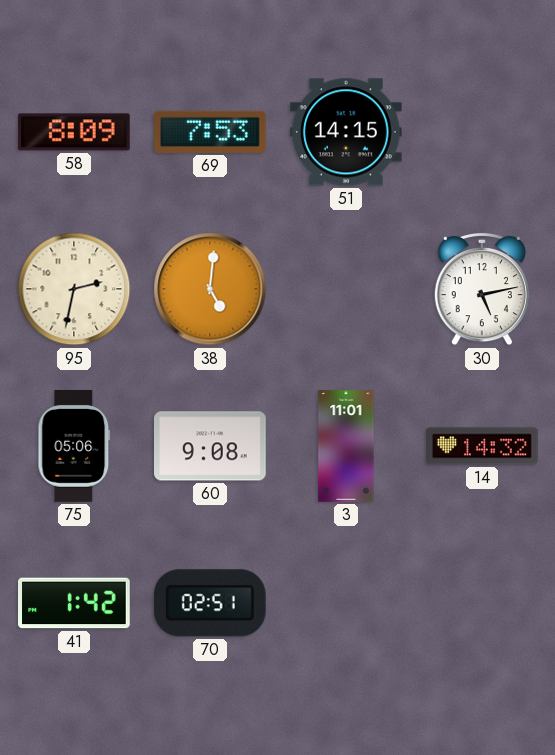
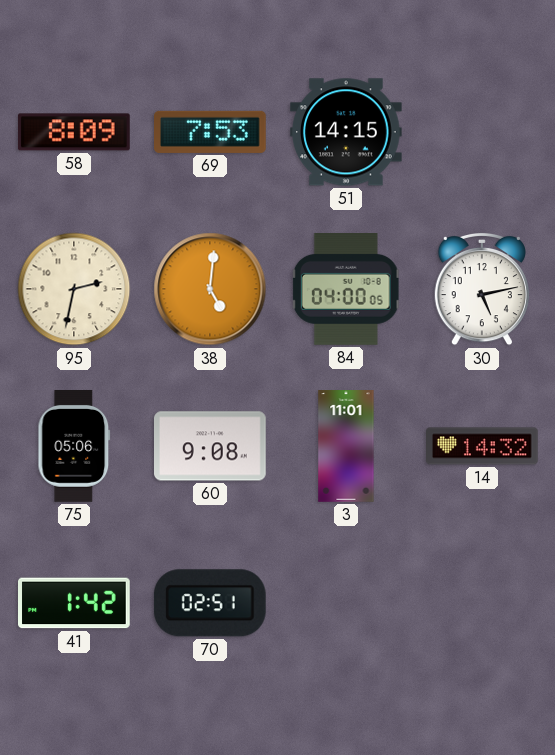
84: none -> 04:00 (346, 290)
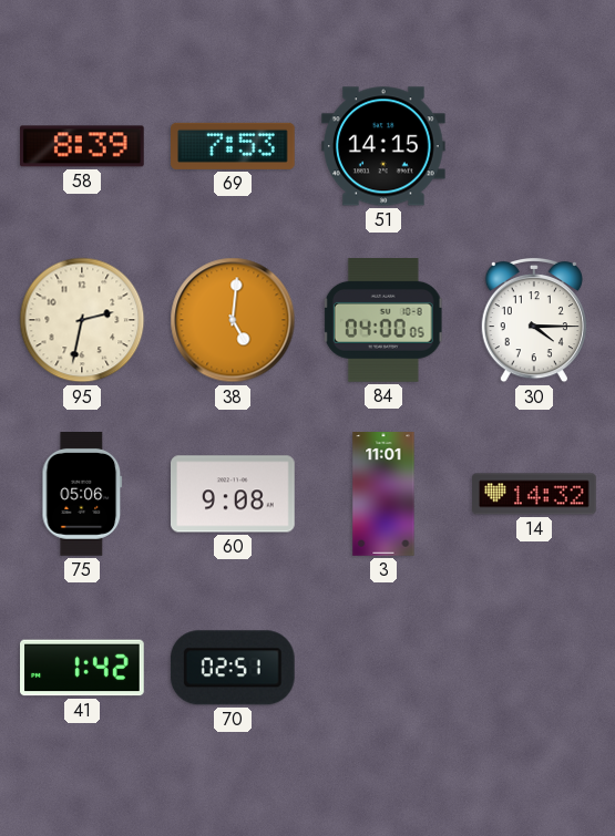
58: 8:09 -> 8:39 (82, 146)
30: 5:13 -> 4:15 (534, 320)
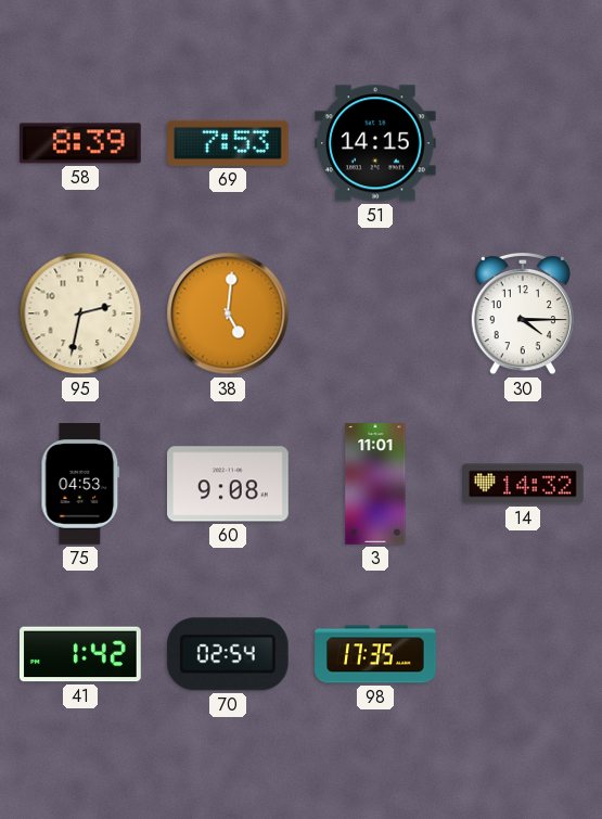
84: 04:00 -> none (383, 321)
75: 05:06 -> 04:53 (80, 485)
70: 02:51 -> 02:54 (228, 654)
98: none -> 17:35 (375, 654)
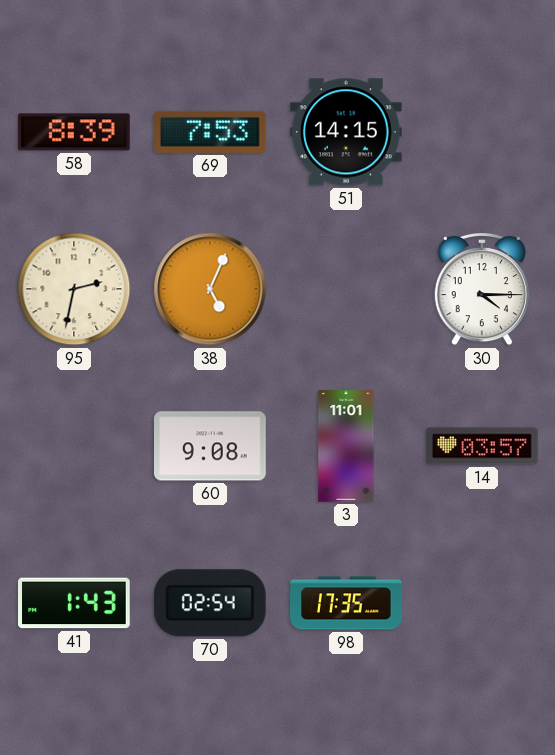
38: 5:01 -> 5:04 (210, 289)
75: 04:53 -> none (80, 485)
14: 14:32 -> 03:57 (483, 446)
41: 1:42 -> 1:43 (75, 603)
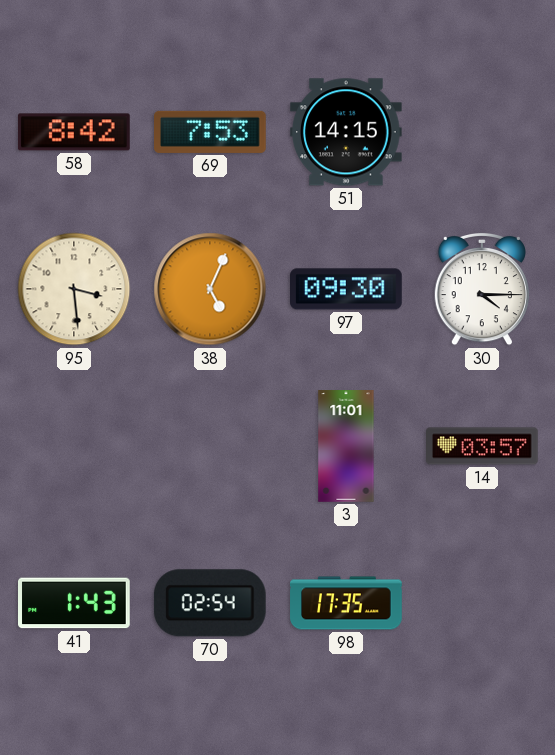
58: 8:39 -> 8:42 (74, 132)
95: 2:32 -> 3:29 (74, 289)
97: none -> 09:30 (347, 289)
60: 9:08 -> none (211, 446)
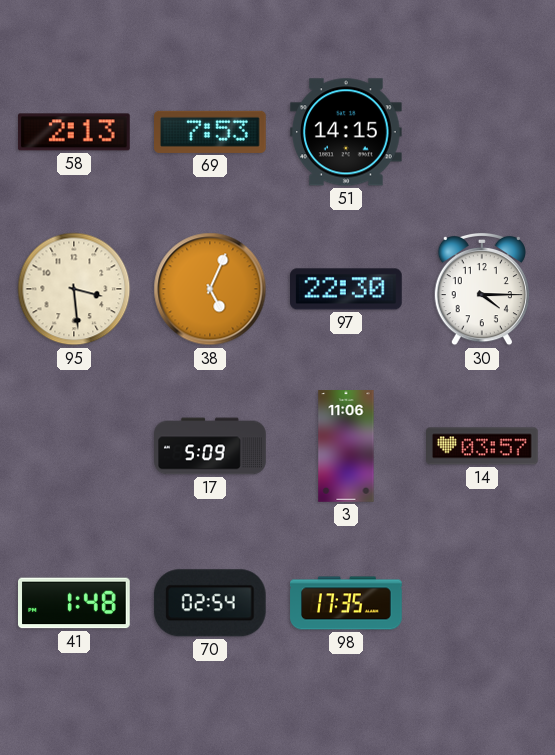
58: 8:42 -> 2:13 (74, 132)
97: 09:30 -> 22:30 (347, 289)
17: none -> 5:09 (210, 446)
3: 11:01 -> 11:06 (346, 446)
41: 1:43 -> 1:48 (75, 603)
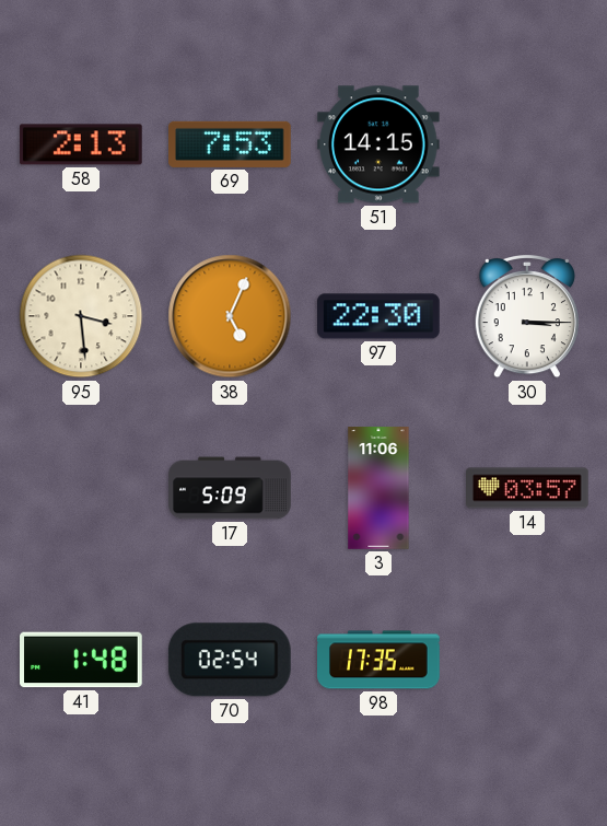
30: 4:15 -> 3:15 (527, 316)
